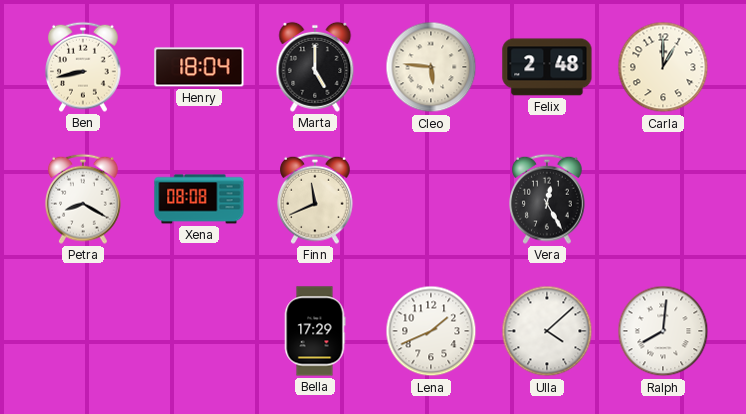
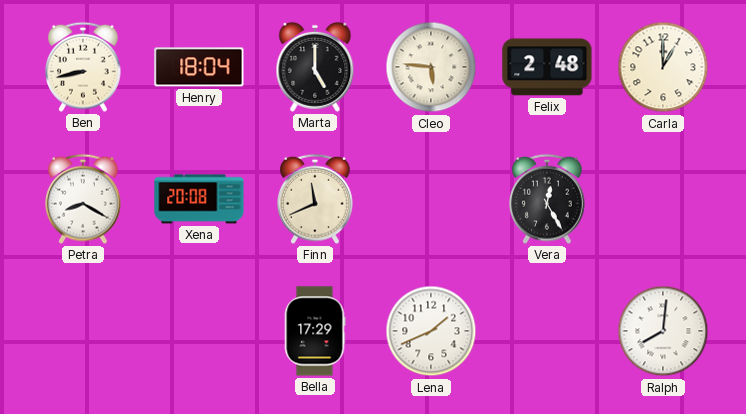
Xena: 08:08 -> 20:08 (199, 199)
Ulla: 4:08 -> none (547, 331)
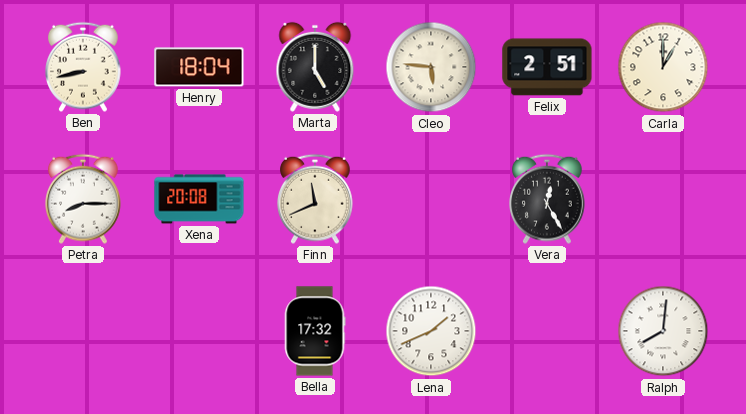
Felix: 2:48 -> 2:51 (547, 67)
Petra: 8:20 -> 8:15 (84, 199)
Bella: 17:29 -> 17:32 (315, 331)
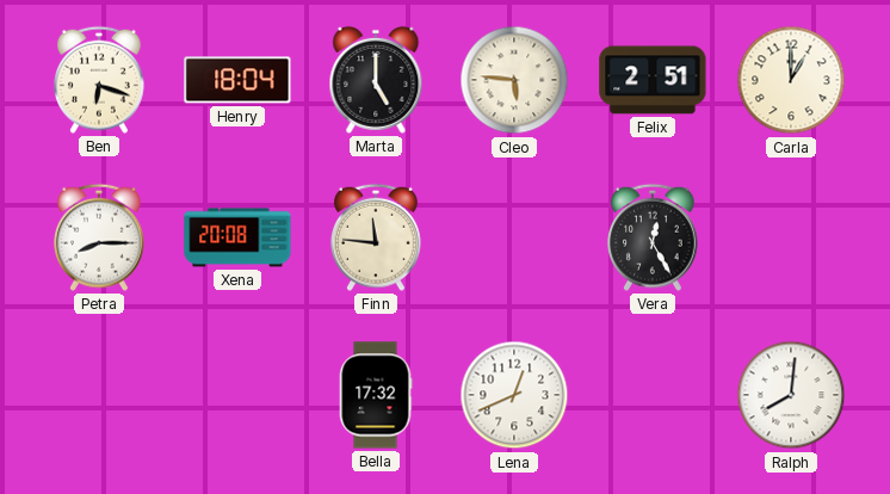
Ben: 8:43 -> 6:18 (100, 80)
Finn: 11:41 -> 11:46 (377, 237)
Lena: 1:41 -> 12:41 (514, 395)
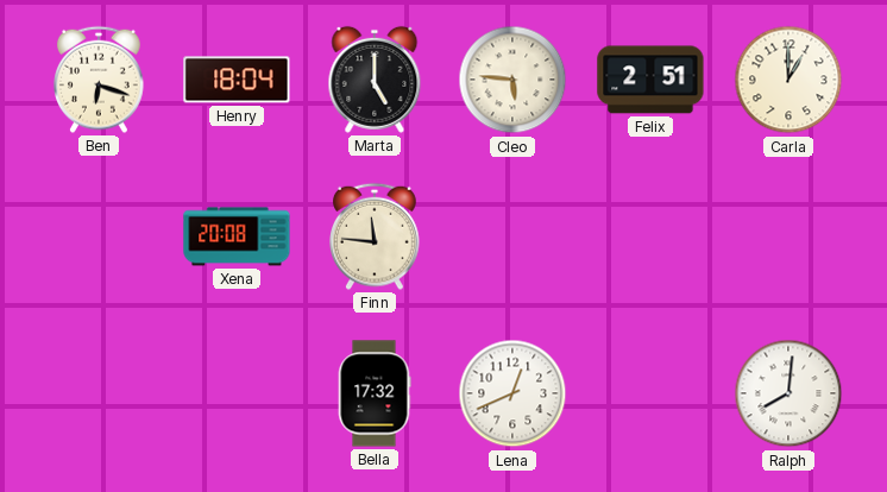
Petra: 8:15 -> none (100, 237)
Vera: 12:25 -> none (654, 237)
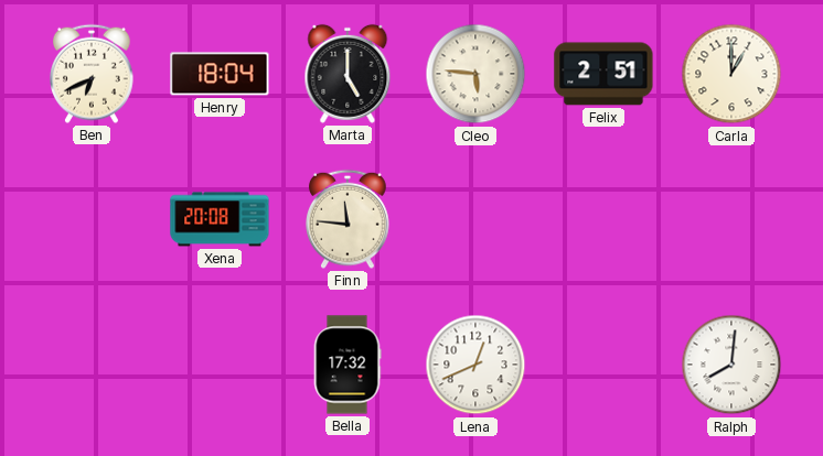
Ben: 6:18 -> 6:41 (93, 74)
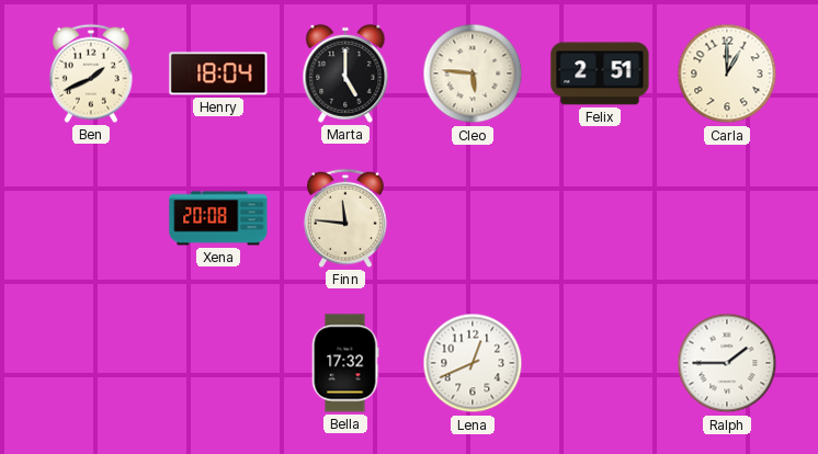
Ben: 6:41 -> 1:41 (92, 73)
Ralph: 8:01 -> 1:45 (727, 363)
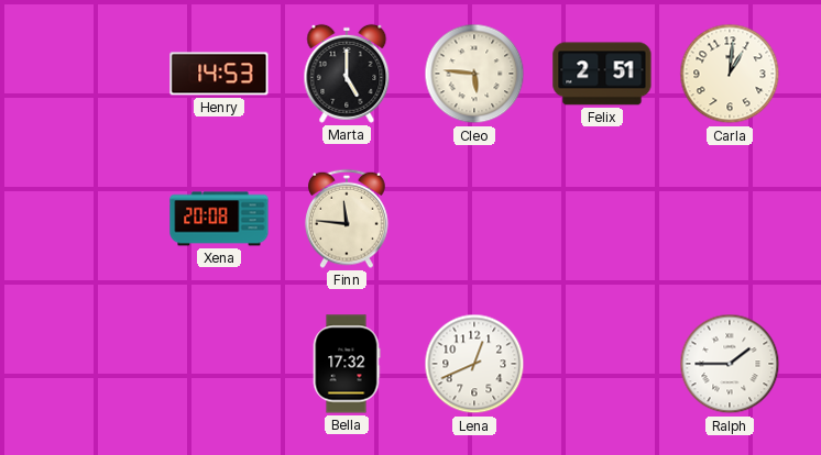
Ben: 1:41 -> none (92, 73)
Henry: 18:04 -> 14:53 (219, 74)
Carla: 1:00 -> 1:01 (730, 74)
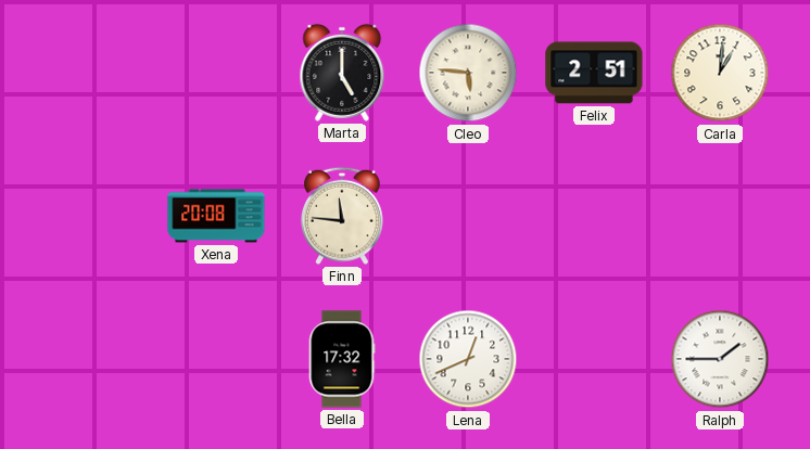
Henry: 14:53 -> none (219, 74)
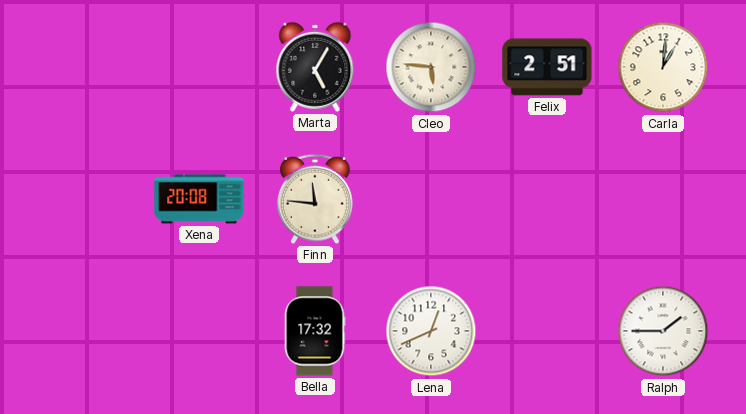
Marta: 5:00 -> 5:05 (315, 67)
